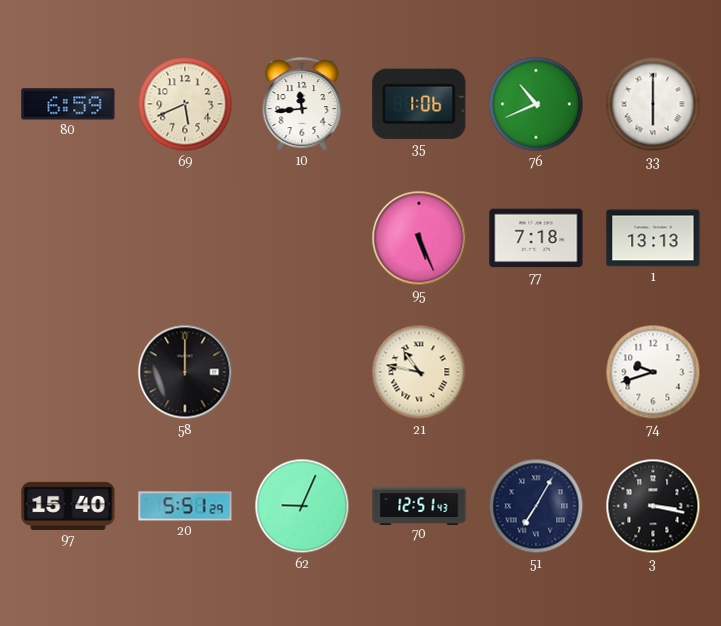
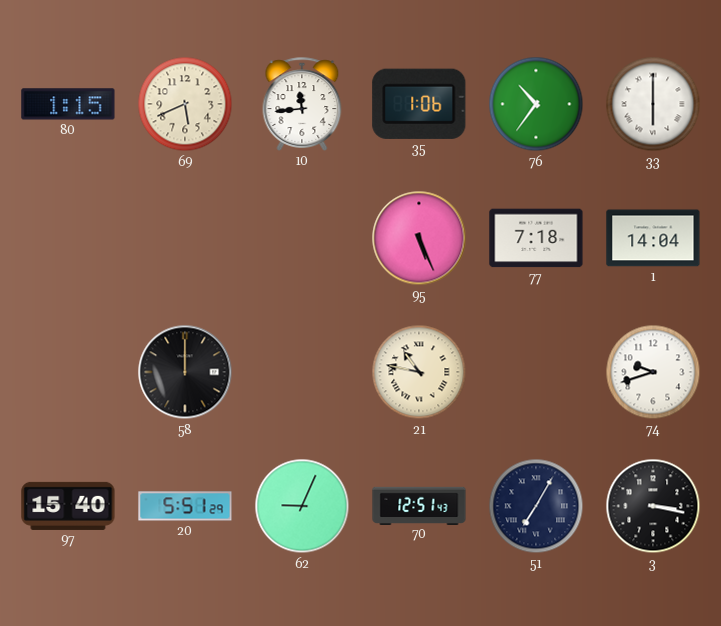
80: 6:59 -> 1:15 (68, 104)
76: 10:41 -> 10:36 (536, 104)
1: 13:13 -> 14:04 (653, 238)
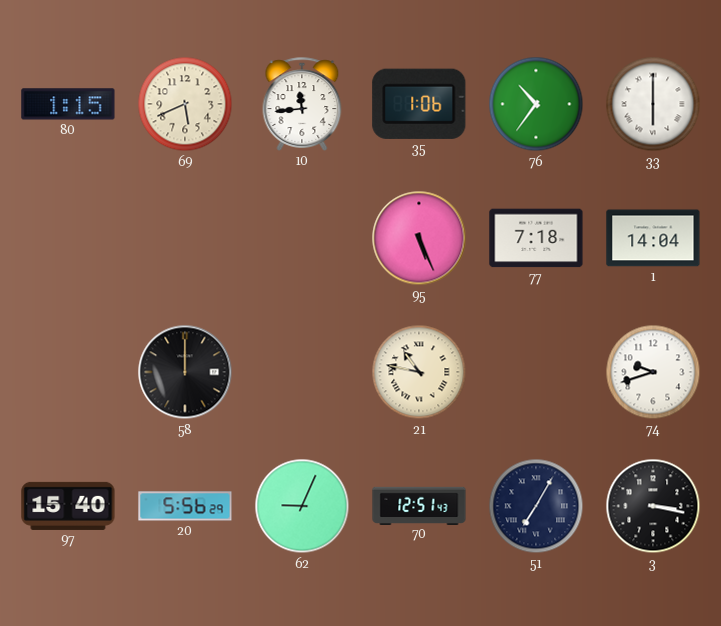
20: 5:51 -> 5:56 (185, 506)
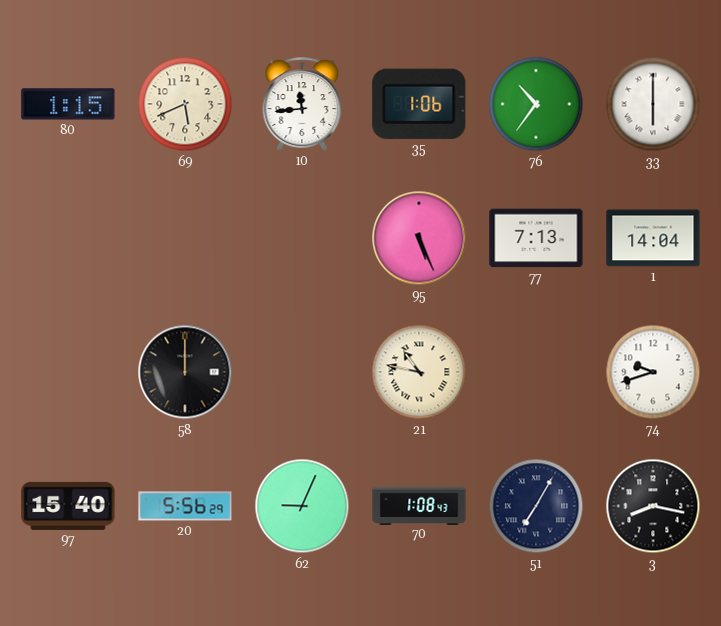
77: 7:18 -> 7:13 (536, 238)
70: 12:51 -> 1:08 (419, 505)
3: 3:17 -> 8:17 (653, 506)
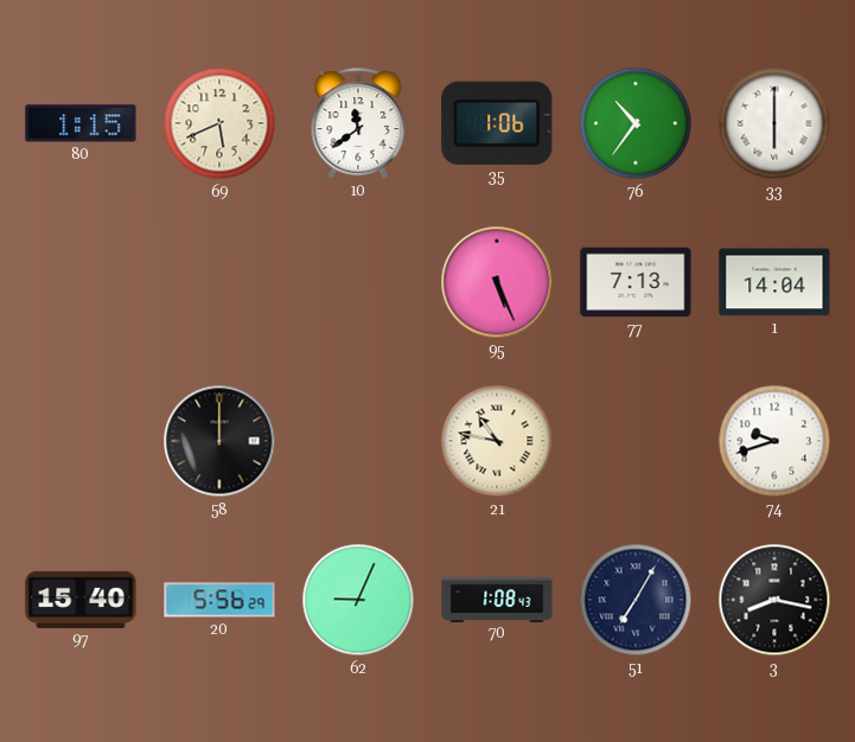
10: 11:44 -> 11:39 (358, 123)
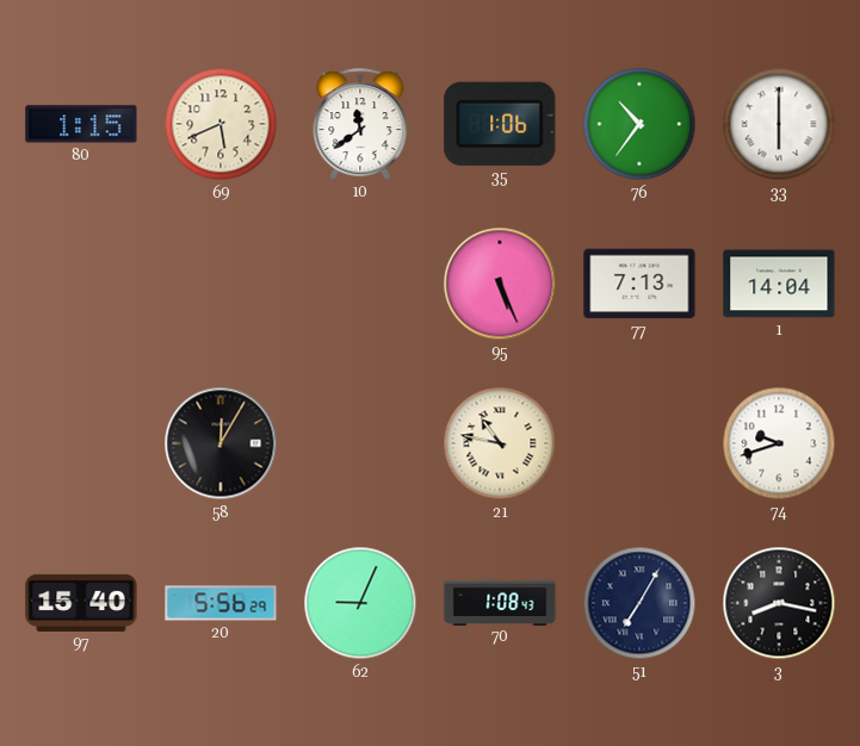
58: 12:00 -> 12:05 (221, 443)
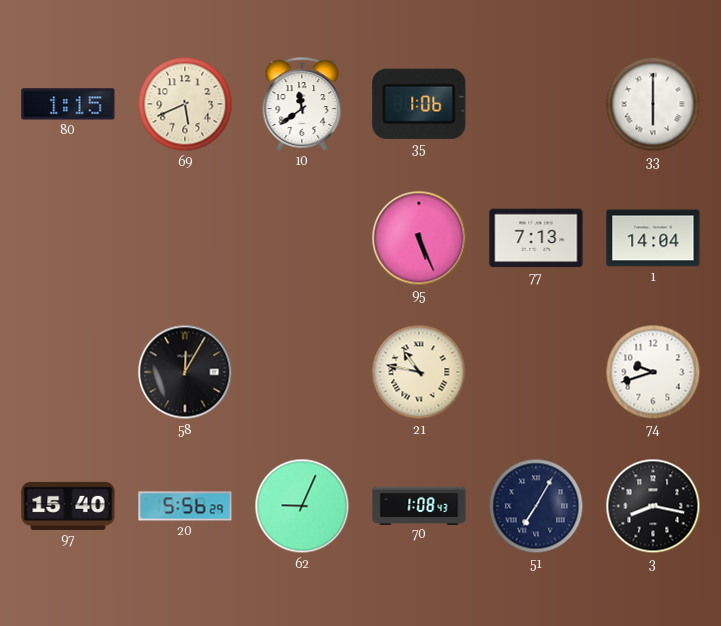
76: 10:36 -> none (639, 124)
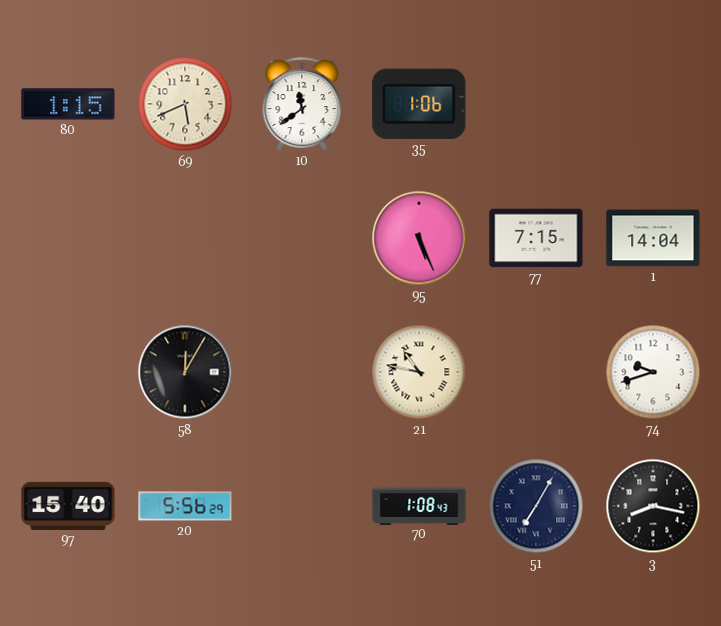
33: 6:00 -> none (653, 104)
77: 7:13 -> 7:15 (536, 238)
62: 9:04 -> none (302, 506)
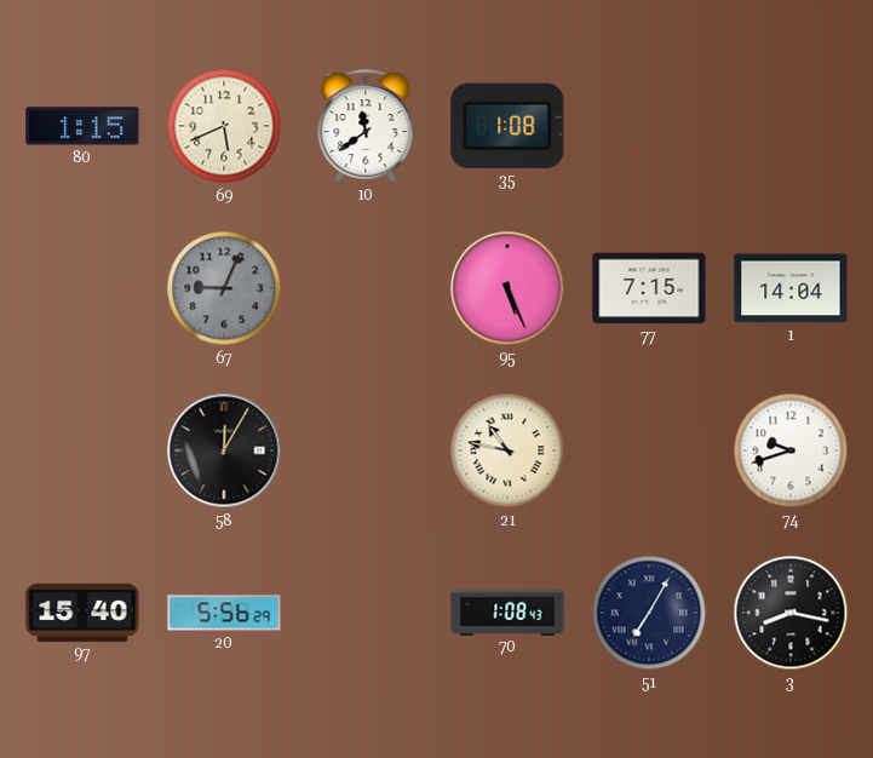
35: 1:06 -> 1:08 (507, 126)
67: none -> 9:04 (224, 288)
